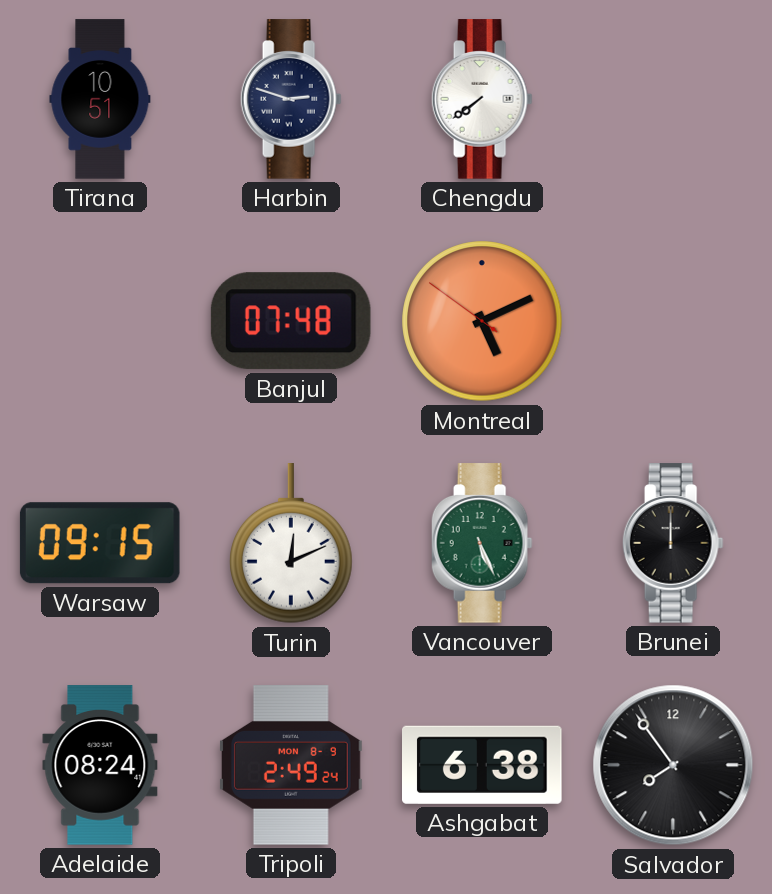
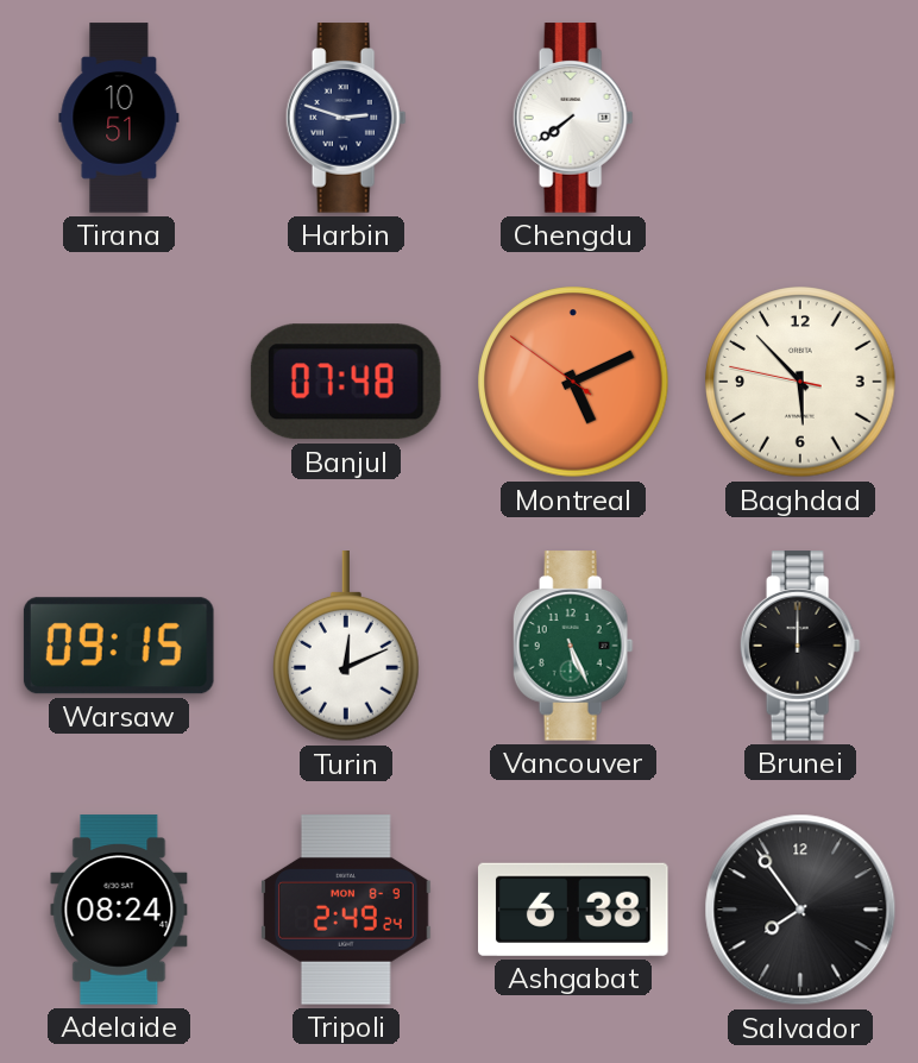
Baghdad: none -> 5:52 (800, 382)
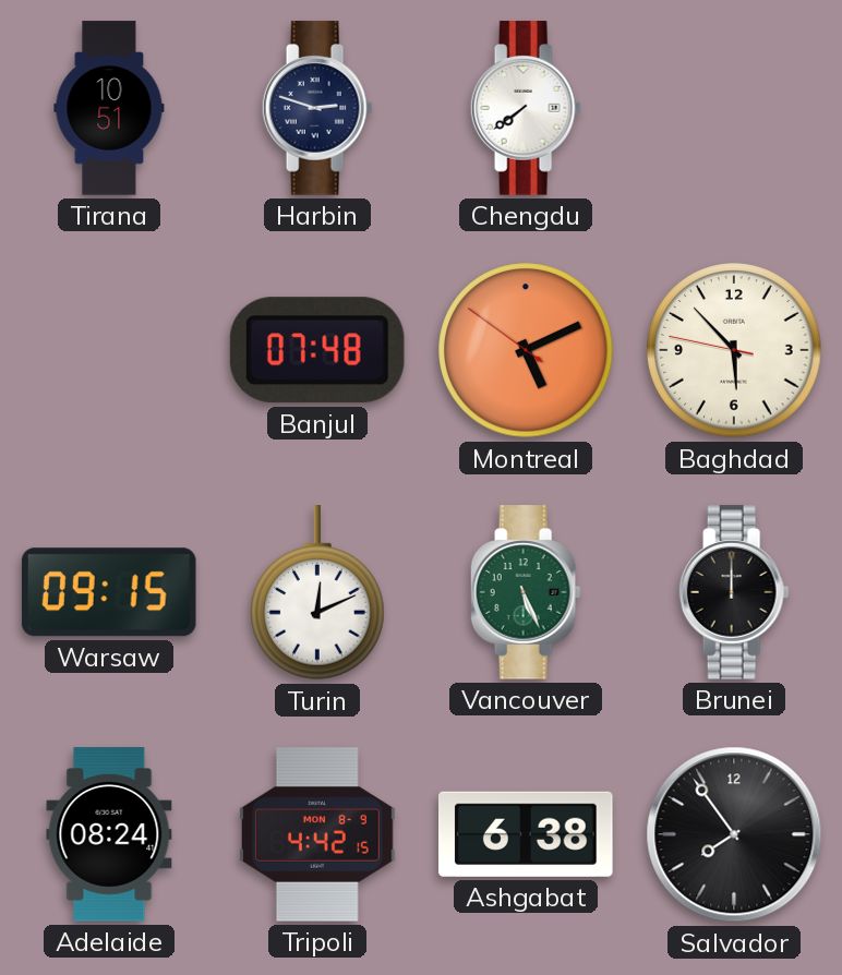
Tripoli: 2:49 -> 4:42 (317, 834)
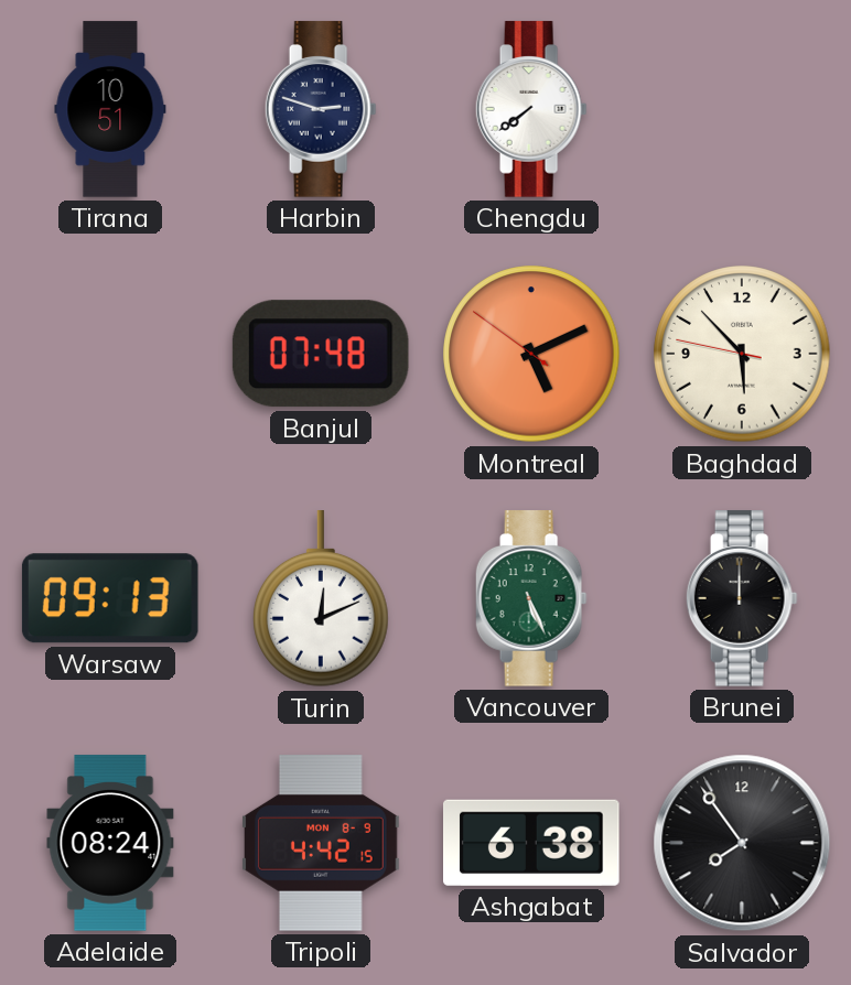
Warsaw: 09:15 -> 09:13 (110, 598)
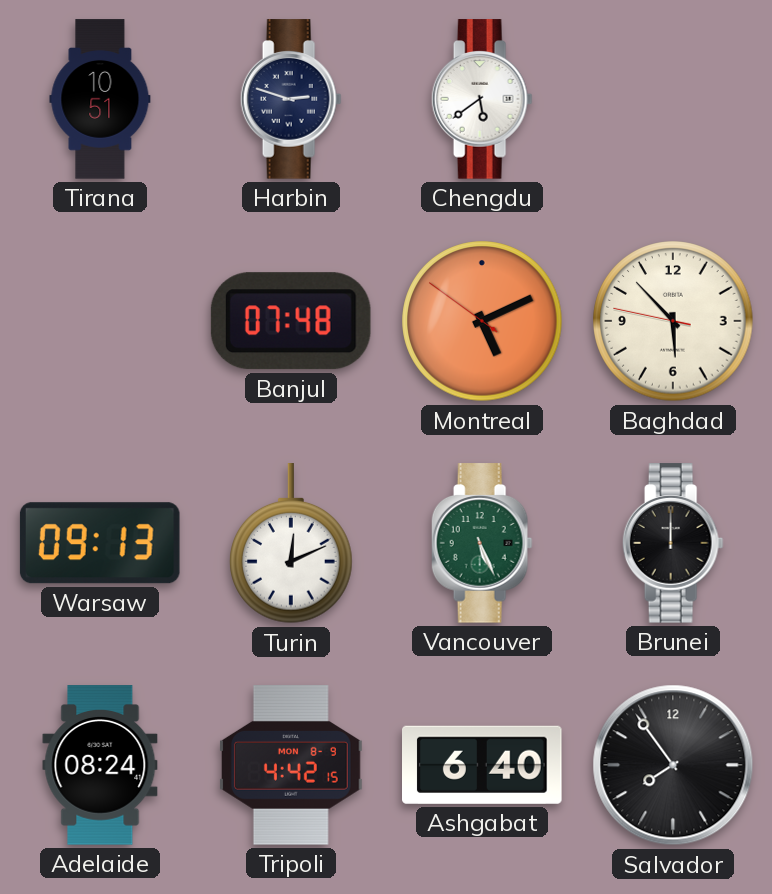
Chengdu: 7:39 -> 5:39 (482, 99)
Ashgabat: 6:38 -> 6:40 (483, 765)
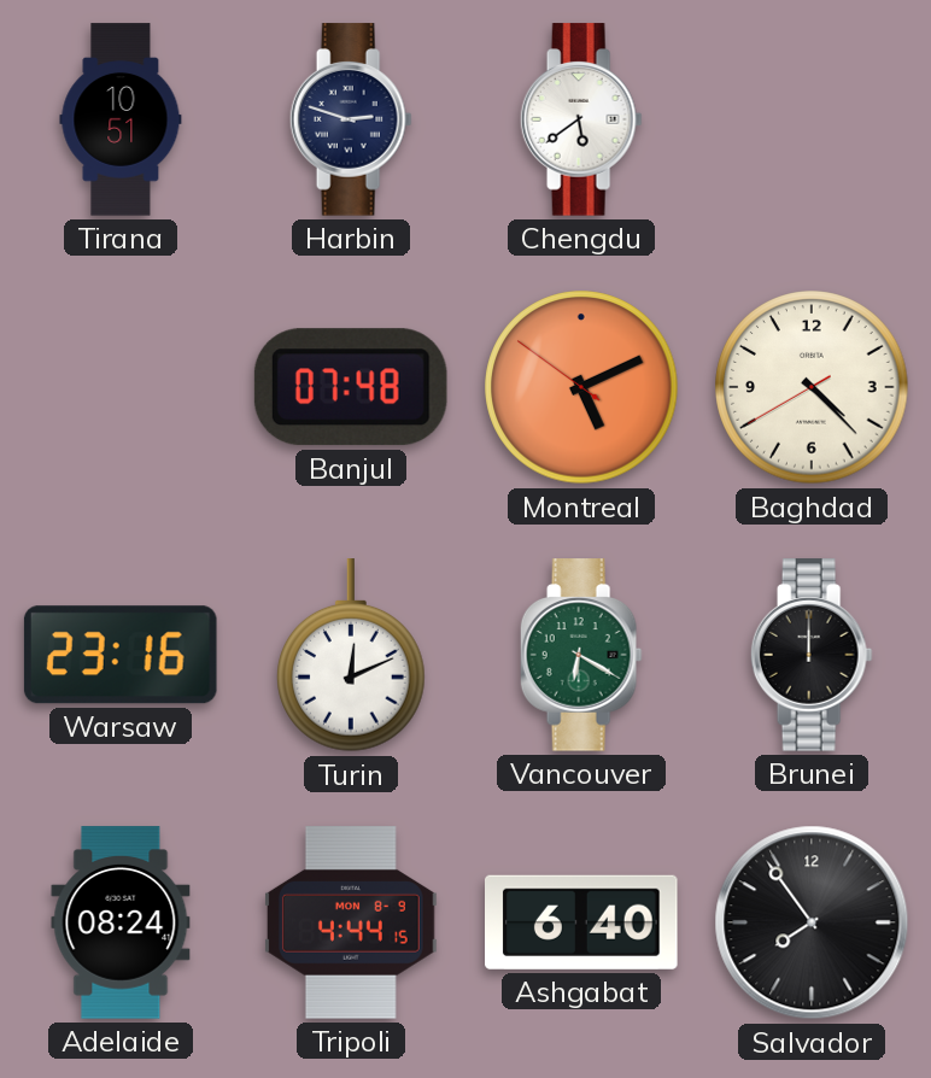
Baghdad: 5:52 -> 4:22 (812, 387)
Warsaw: 09:13 -> 23:16 (121, 655)
Vancouver: 5:26 -> 6:20 (581, 655)
Tripoli: 4:42 -> 4:44 (351, 922)
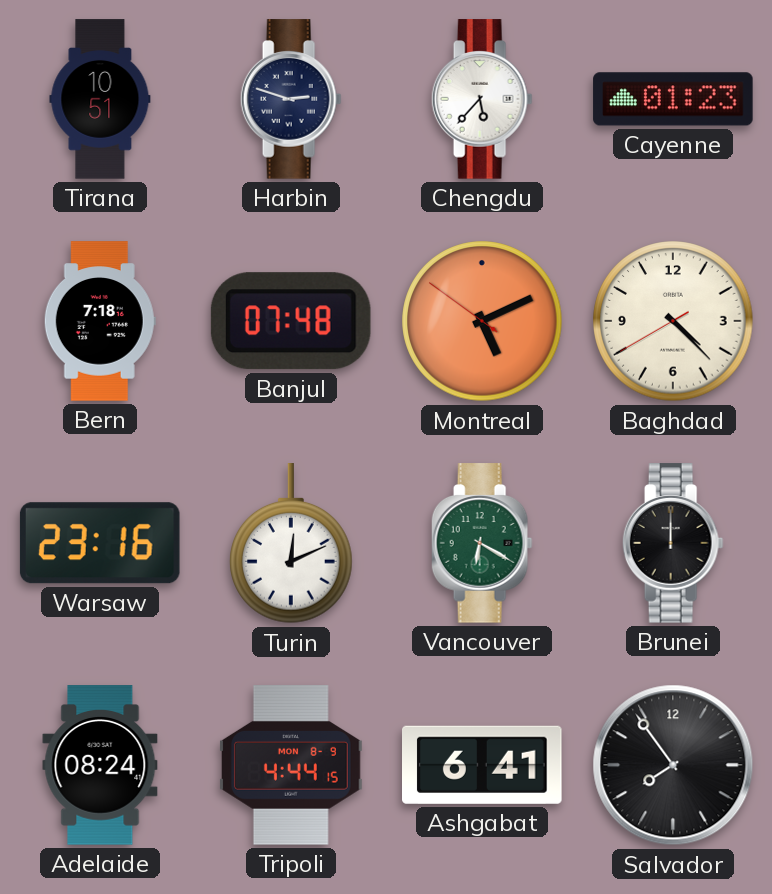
Chengdu: 5:39 -> 5:37 (482, 99)
Cayenne: none -> 01:23 (673, 99)
Bern: none -> 7:18 (100, 321)
Ashgabat: 6:40 -> 6:41 (483, 765)
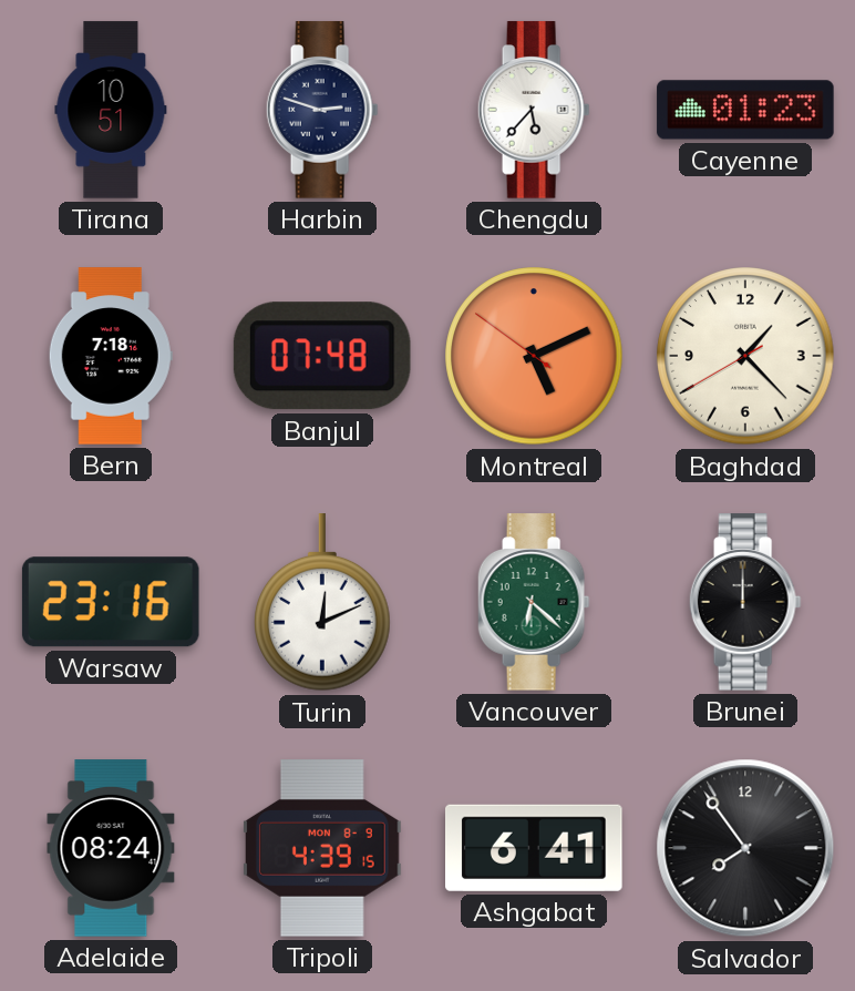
Baghdad: 4:22 -> 1:22 (745, 356)
Vancouver: 6:20 -> 6:22 (534, 602)
Tripoli: 4:44 -> 4:39 (322, 848)
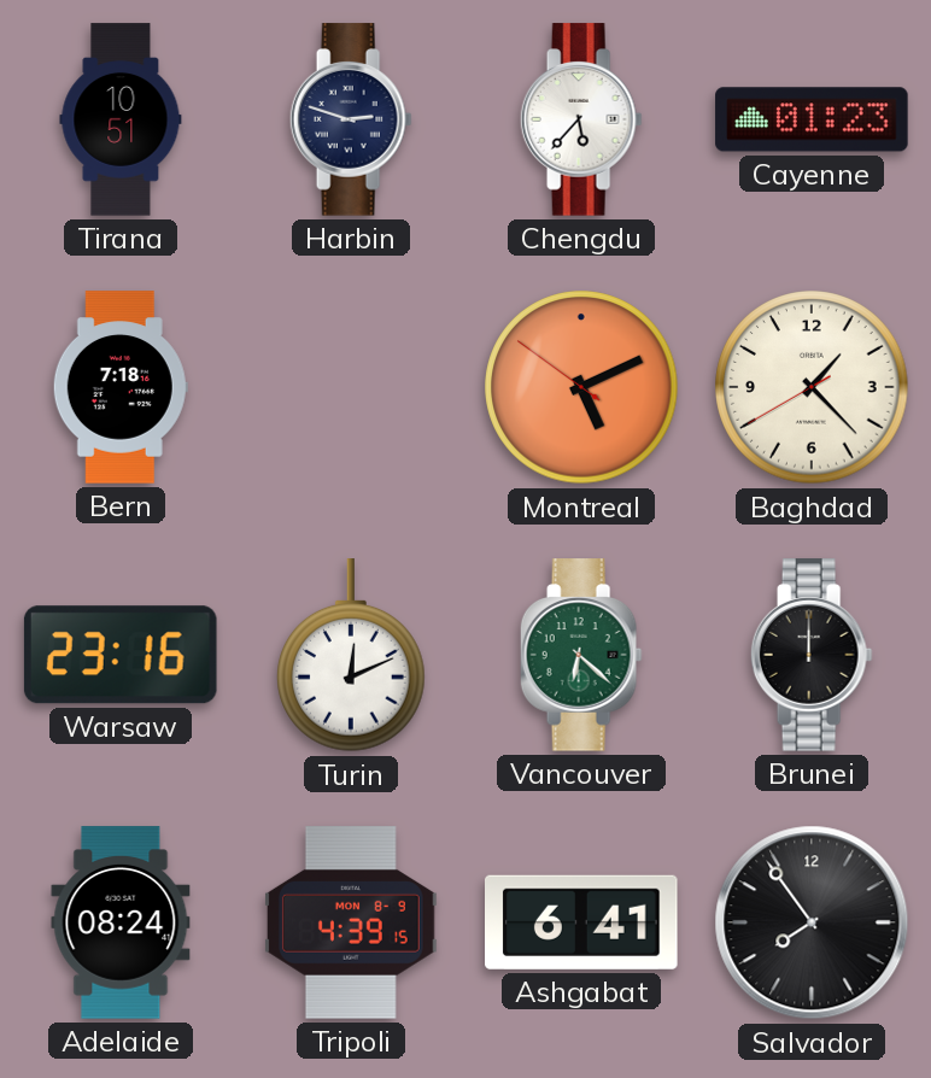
Banjul: 07:48 -> none (322, 356)
